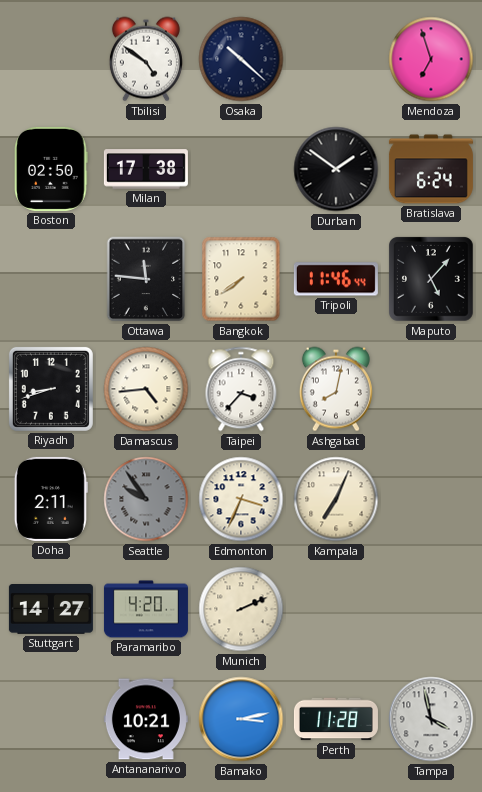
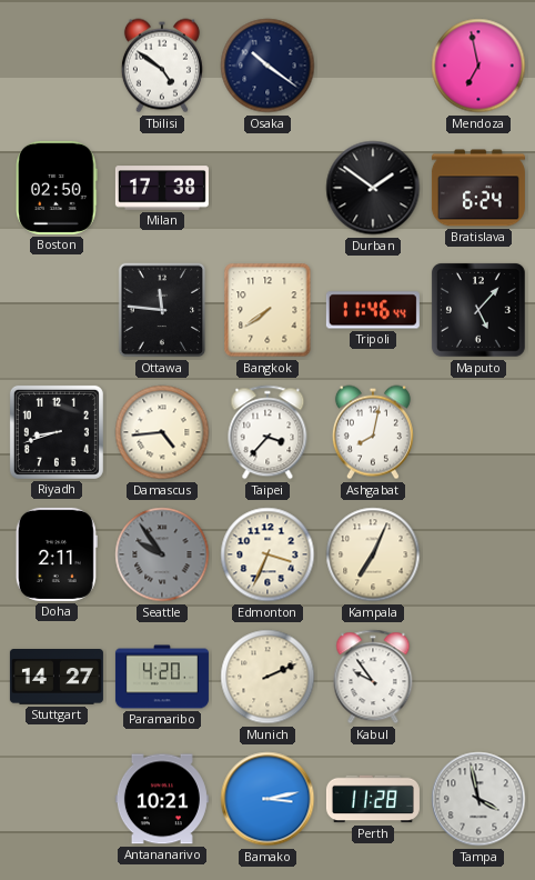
Osaka: 10:22 -> 10:21 (267, 66)
Mendoza: 6:57 -> 6:58 (478, 66)
Kabul: none -> 9:54 (373, 677)
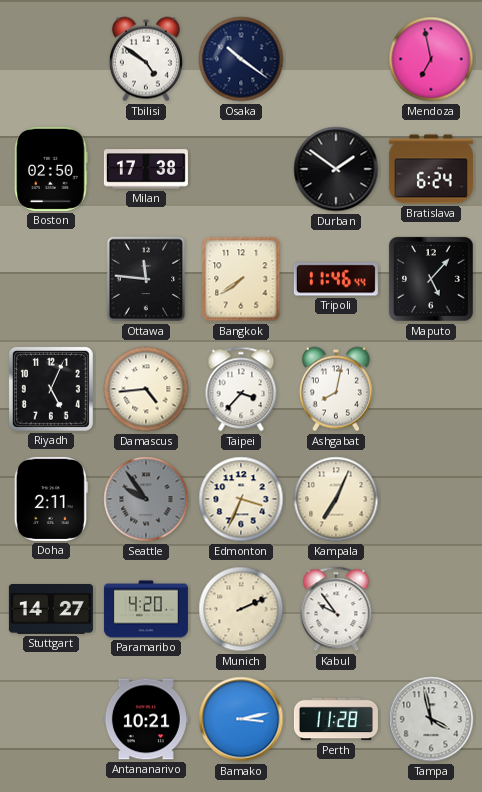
Riyadh: 8:42 -> 5:04 (51, 389)
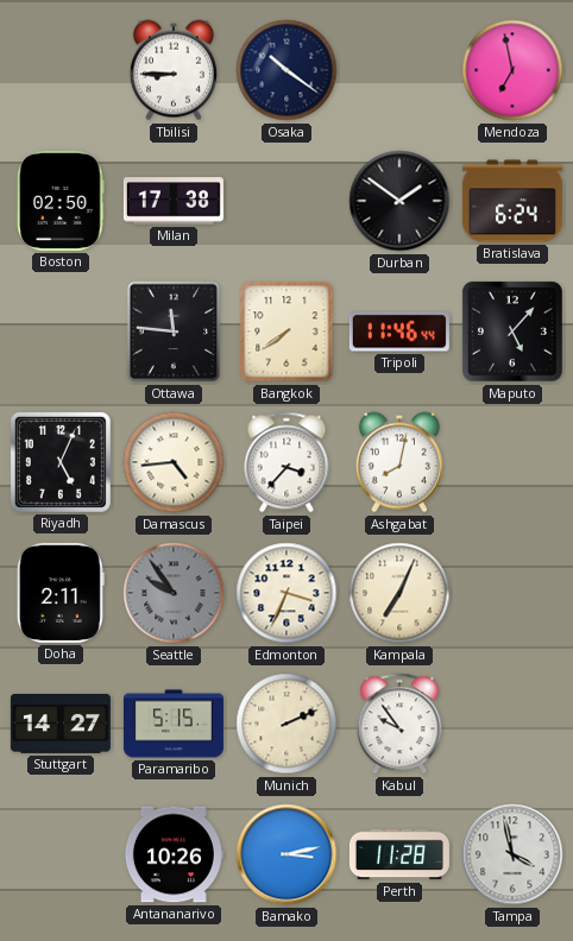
Tbilisi: 4:51 -> 8:45 (174, 70)
Paramaribo: 4:20 -> 5:15 (174, 724)
Antananarivo: 10:21 -> 10:26 (174, 854)
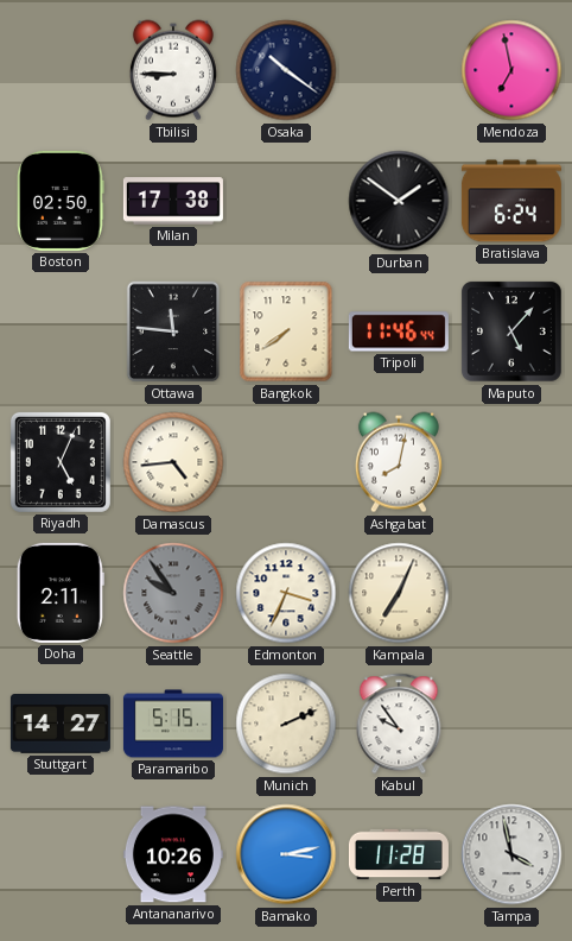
Taipei: 3:37 -> none (286, 462)
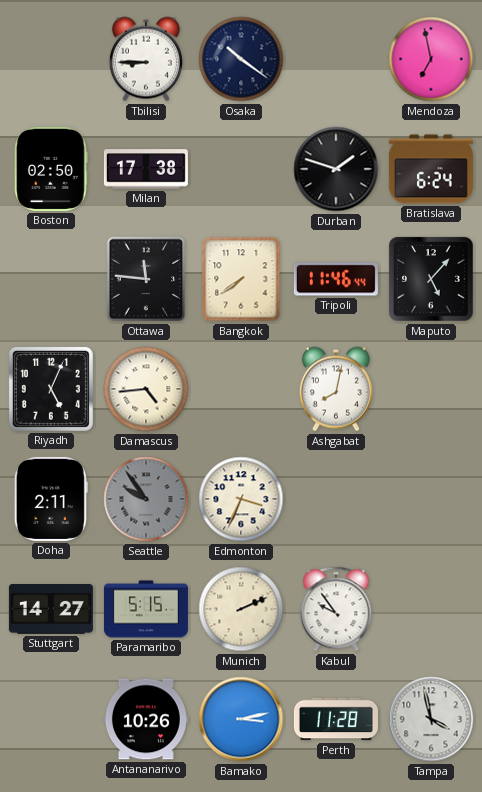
Durban: 1:51 -> 1:48 (336, 169)
Kampala: 7:04 -> none (399, 593)
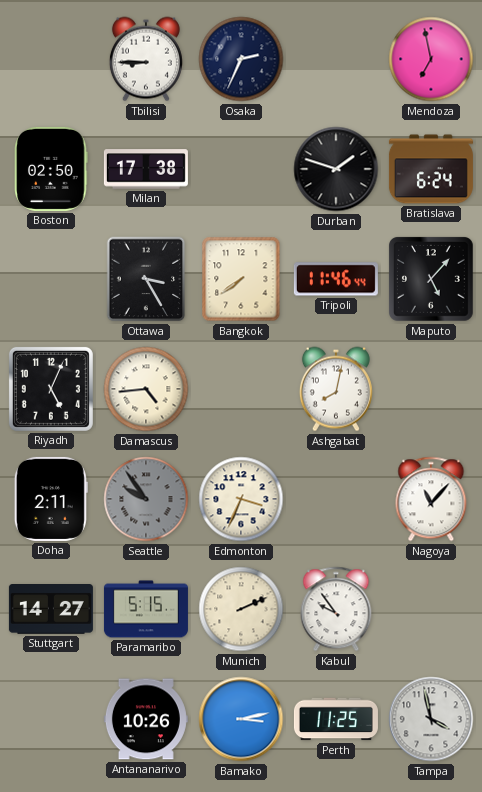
Osaka: 10:21 -> 2:34 (241, 59)
Ottawa: 11:46 -> 3:25 (146, 279)
Nagoya: none -> 11:07 (431, 499)
Perth: 11:28 -> 11:25 (336, 719)
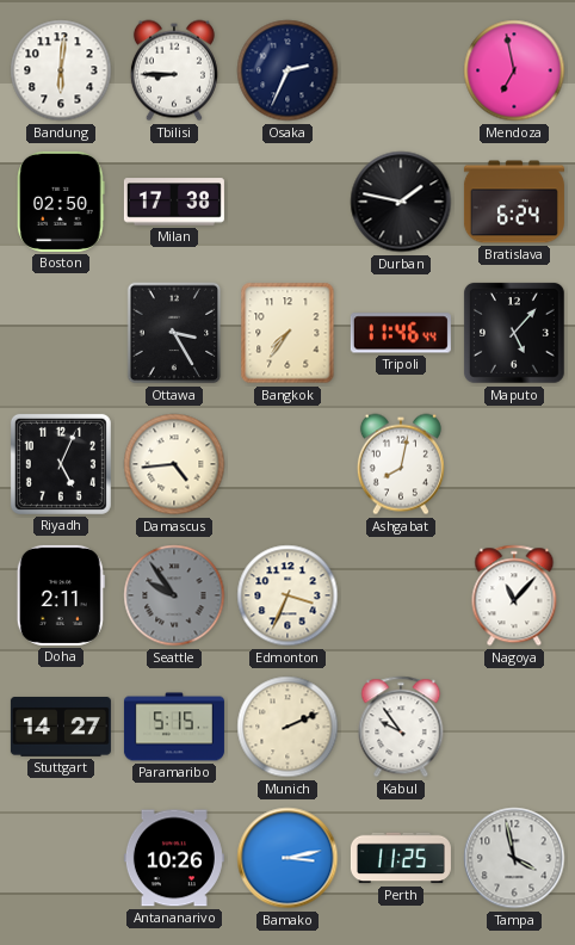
Bandung: none -> 6:01 (61, 70)
Durban: 1:48 -> 1:47 (401, 202)
Bangkok: 7:39 -> 7:36 (287, 333)
